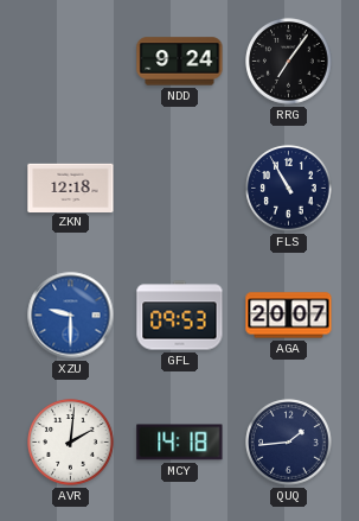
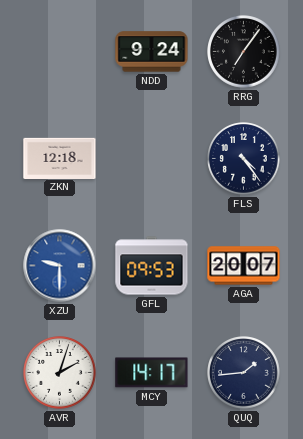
FLS: 10:55 -> 4:24 (244, 159)
AVR: 2:01 -> 2:03 (60, 373)
MCY: 14:18 -> 14:17 (152, 373)
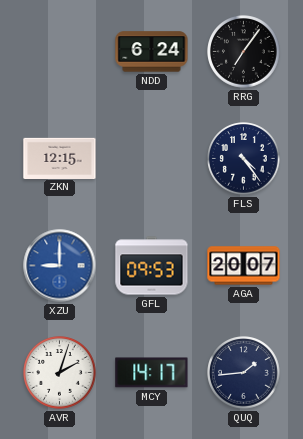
NDD: 9:24 -> 6:24 (152, 52)
ZKN: 12:18 -> 12:15 (60, 158)
XZU: 9:30 -> 9:00 (60, 266)
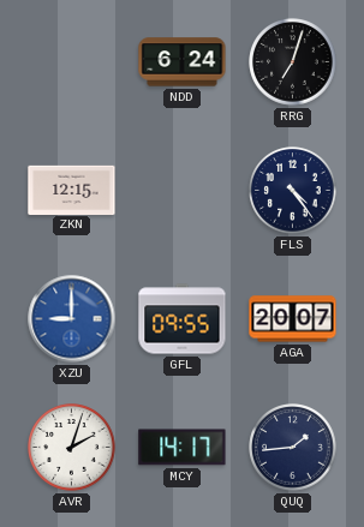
RRG: 7:06 -> 7:03 (293, 62)
GFL: 09:53 -> 09:55 (183, 319)
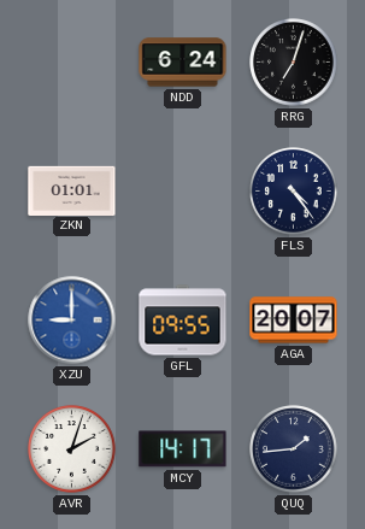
ZKN: 12:15 -> 01:01 (72, 190)
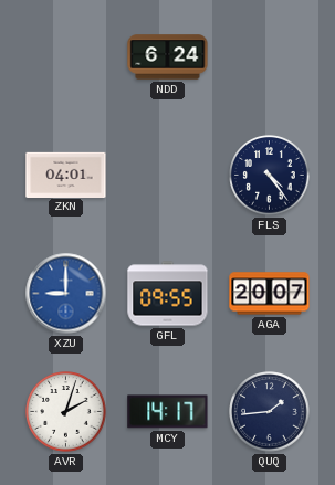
RRG: 7:03 -> none (294, 63)
ZKN: 01:01 -> 04:01 (66, 175)
